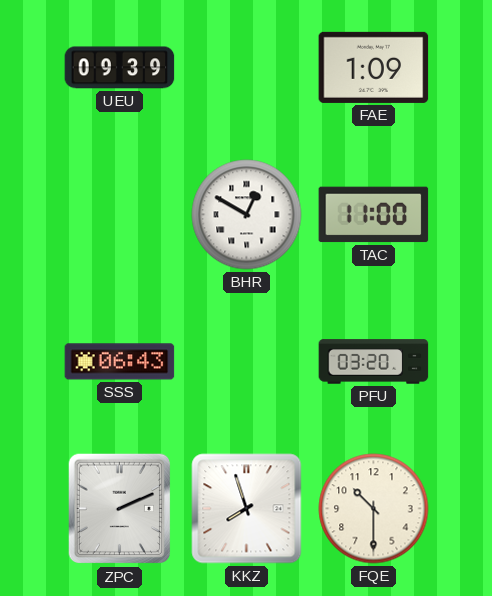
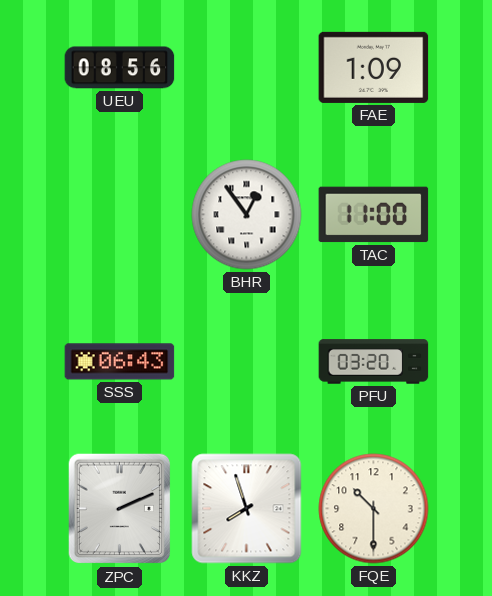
UEU: 09:39 -> 08:56 (120, 68)
BHR: 12:50 -> 12:54 (247, 215)
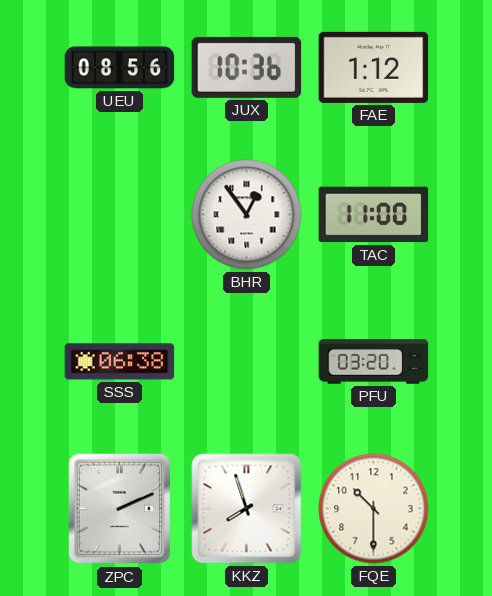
JUX: none -> 10:36 (247, 67)
FAE: 1:09 -> 1:12 (374, 67)
SSS: 06:43 -> 06:38 (120, 362)
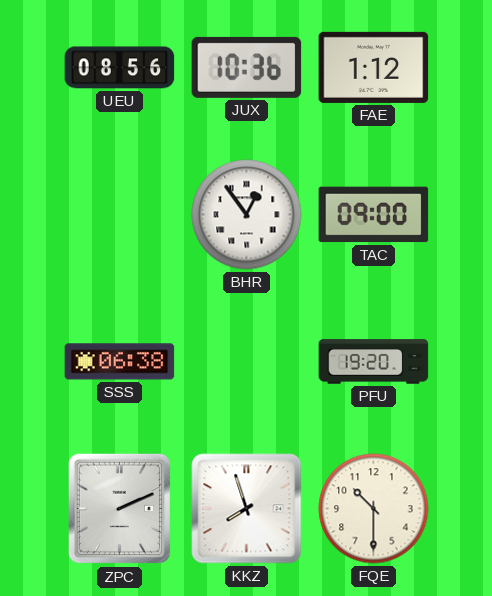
TAC: 11:00 -> 09:00 (374, 215)
PFU: 03:20 -> 19:20 (374, 362)
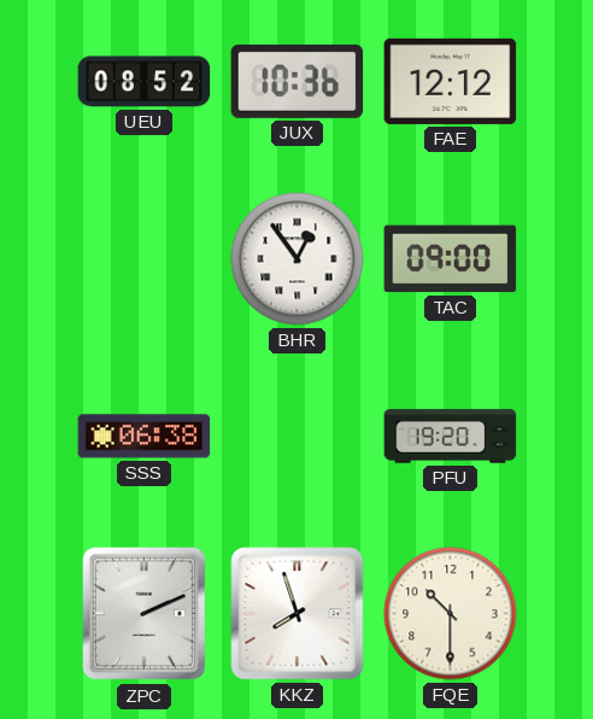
UEU: 08:56 -> 08:52 (145, 82)
FAE: 1:12 -> 12:12 (451, 81)
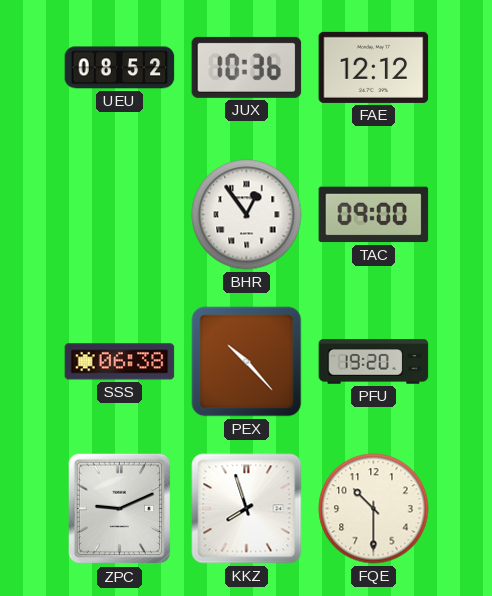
PEX: none -> 10:23 (247, 362)
ZPC: 2:11 -> 9:11 (119, 509)
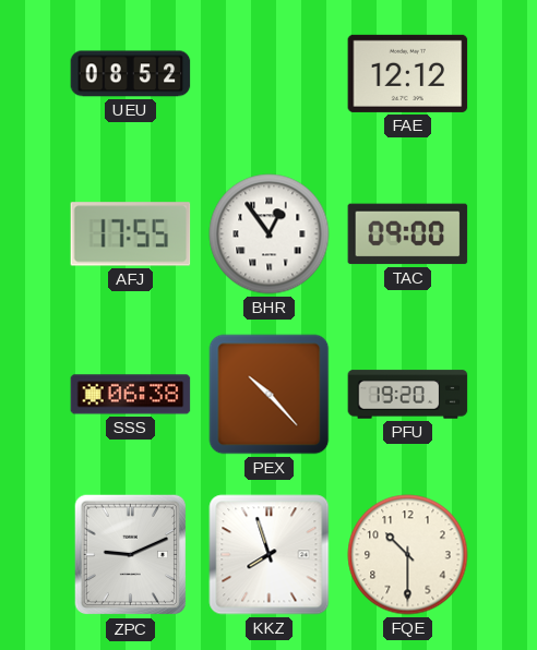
JUX: 10:36 -> none (247, 67)
AFJ: none -> 17:55 (131, 234)
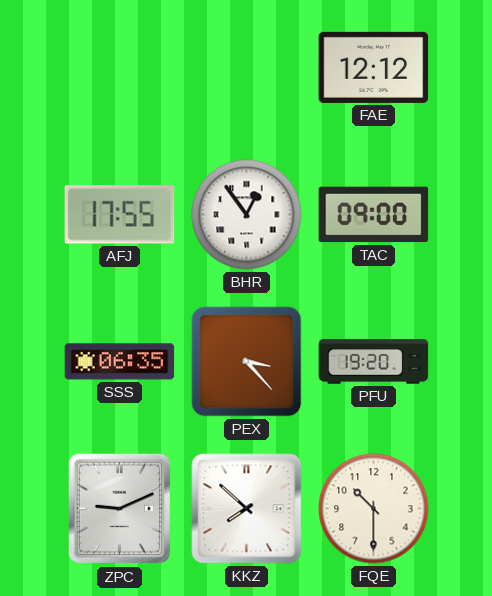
UEU: 08:52 -> none (131, 74)
SSS: 06:38 -> 06:35 (120, 362)
PEX: 10:23 -> 3:23 (247, 362)
KKZ: 7:57 -> 7:52 (247, 509)
